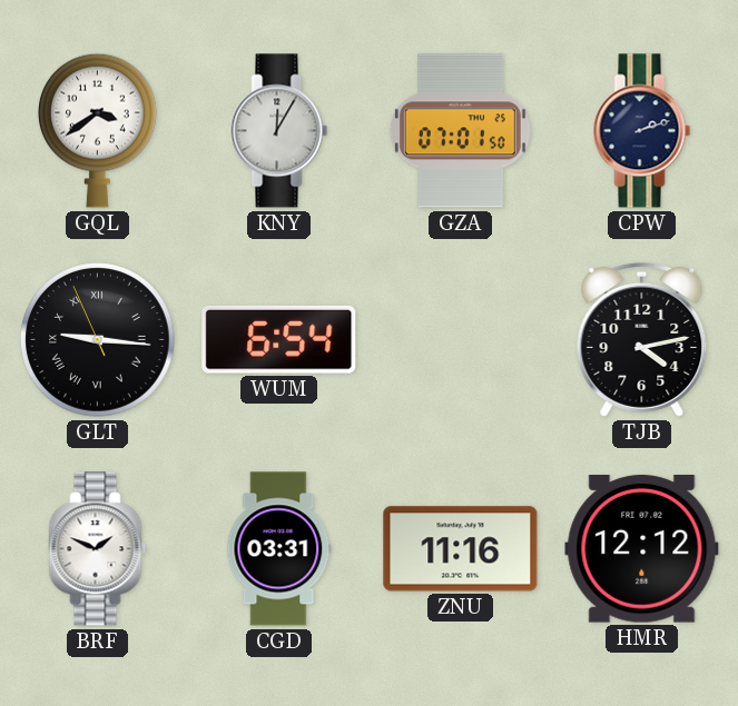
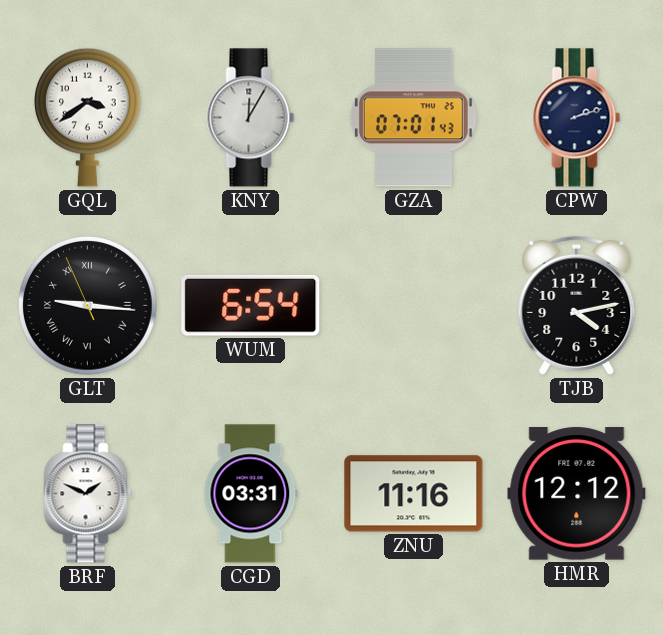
GZA: 07:01:50 -> 07:01:43 (413, 118)
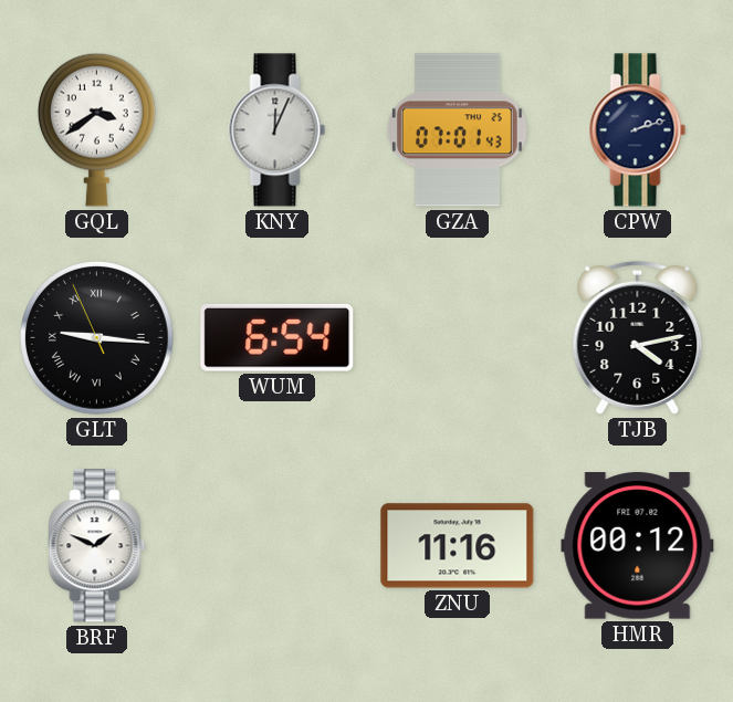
KNY: 12:05 -> 12:04 (278, 130)
CGD: 03:31 -> none (251, 494)
HMR: 12:12 -> 00:12 (638, 546)
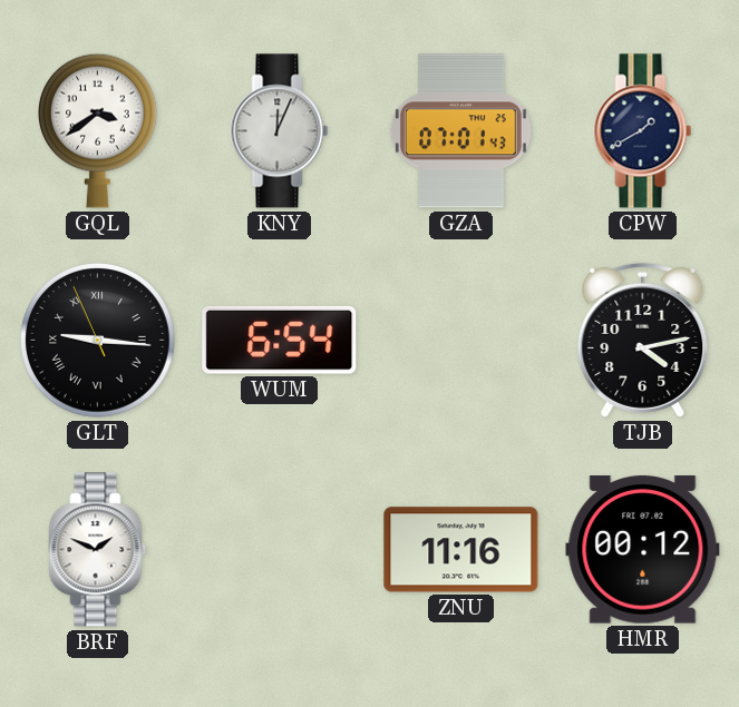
CPW: 2:12 -> 1:40 (643, 131)
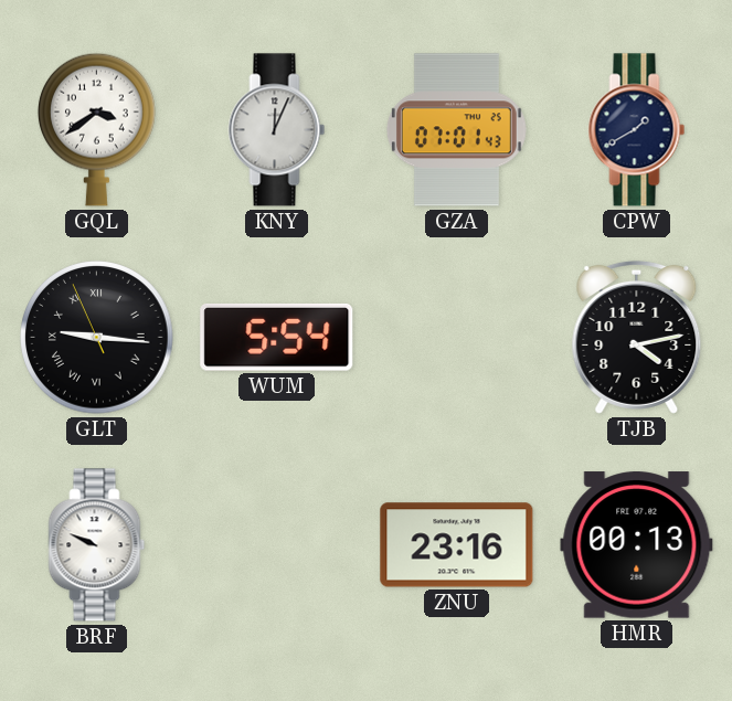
WUM: 6:54 -> 5:54 (277, 337)
BRF: 1:49 -> 9:49 (97, 545)
ZNU: 11:16 -> 23:16 (457, 545)
HMR: 00:12 -> 00:13 (637, 545)
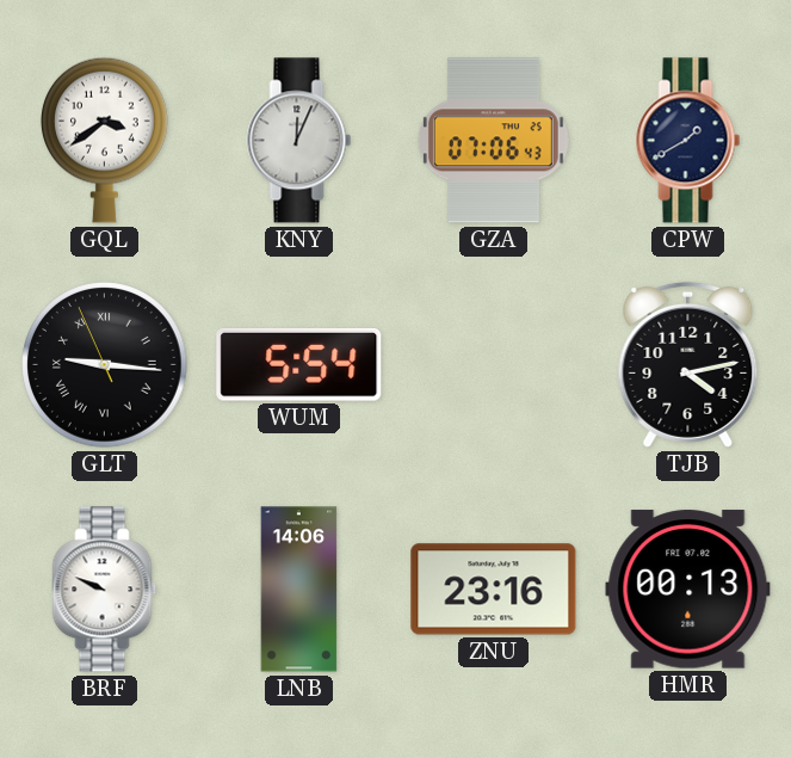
GZA: 07:01 -> 07:06 (493, 141)
LNB: none -> 14:06 (299, 590)
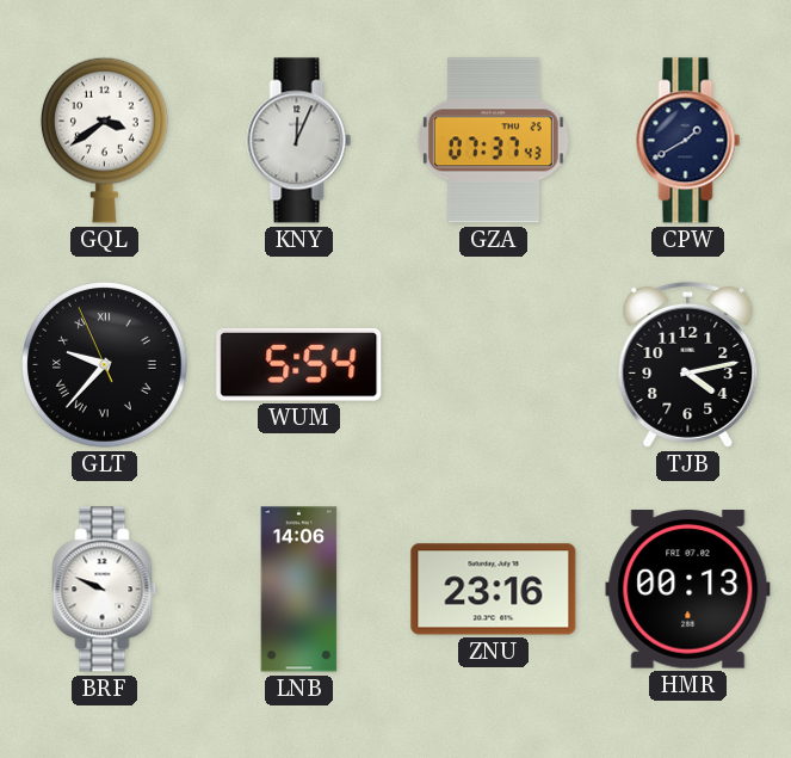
GZA: 07:06 -> 07:37 (493, 141)
GLT: 9:15 -> 9:36 (105, 365)
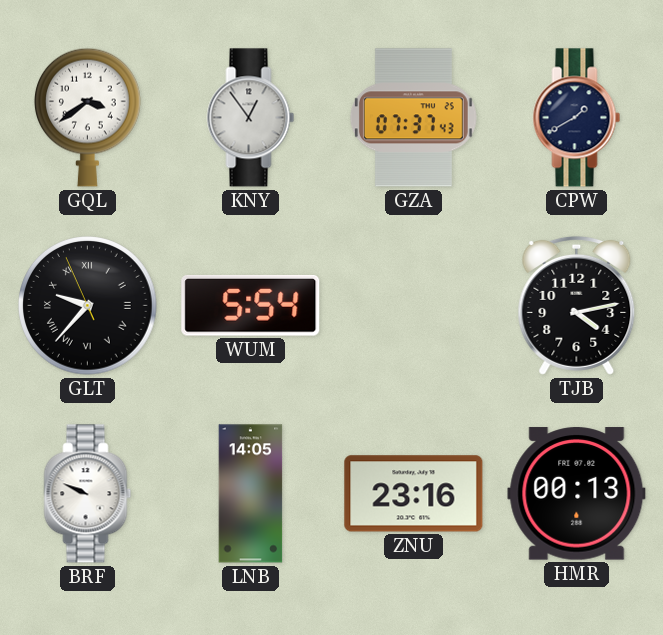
KNY: 12:04 -> 12:54 (251, 118)
LNB: 14:06 -> 14:05 (251, 494)
